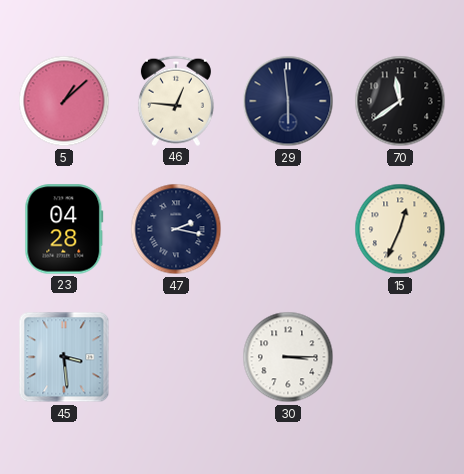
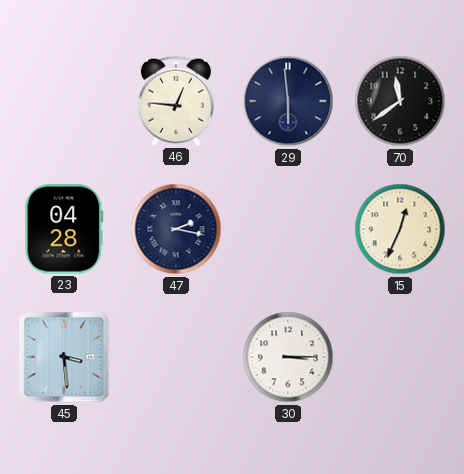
5: 1:08 -> none (64, 101)
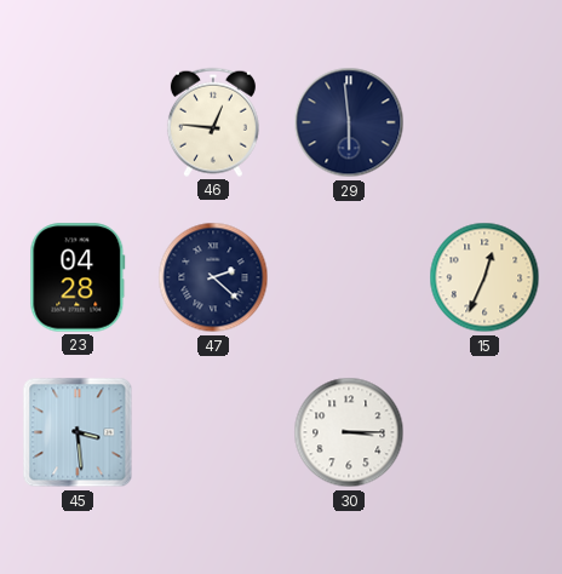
70: 11:39 -> none (400, 101)
47: 2:17 -> 2:22 (213, 277)
